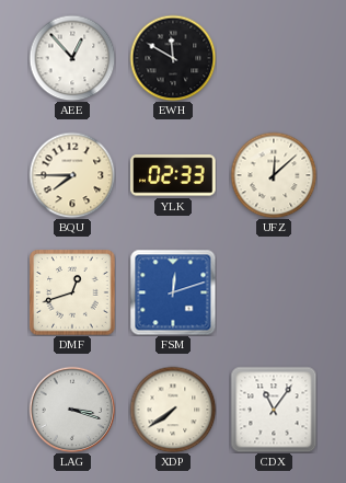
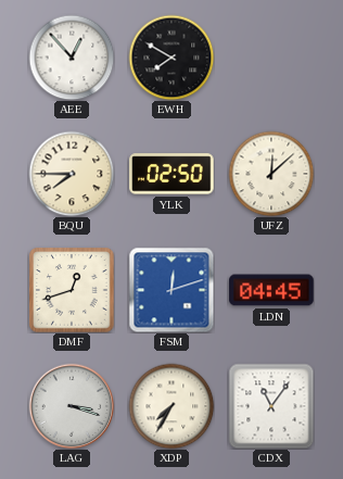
EWH: 11:50 -> 7:50 (171, 58)
YLK: 02:33 -> 02:50 (171, 174)
LDN: none -> 04:45 (271, 290)
XDP: 7:39 -> 7:35 (171, 406)
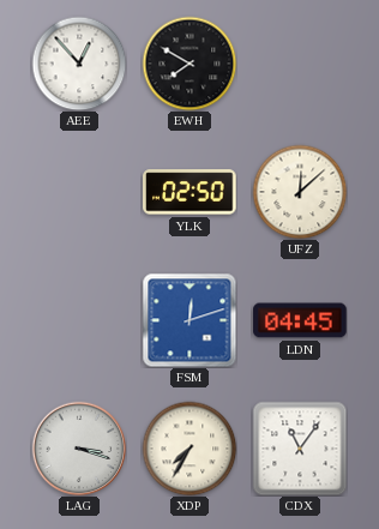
BQU: 7:45 -> none (72, 174)
DMF: 12:42 -> none (72, 290)
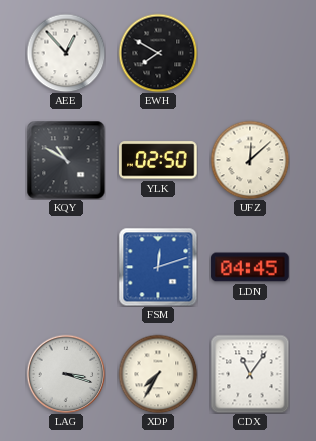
KQY: none -> 10:50 (66, 160)
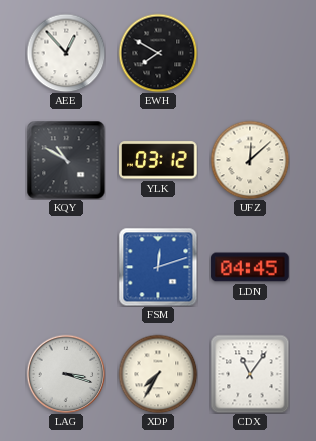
YLK: 02:50 -> 03:12 (158, 160)
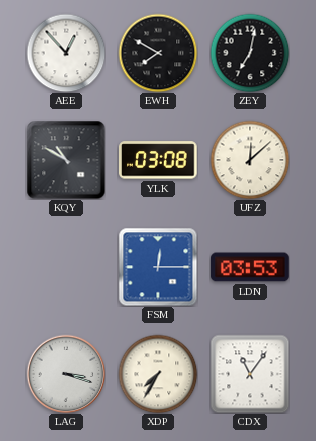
ZEY: none -> 7:02 (250, 53)
YLK: 03:12 -> 03:08 (158, 160)
FSM: 12:12 -> 12:15 (158, 267)
LDN: 04:45 -> 03:53 (250, 267)
